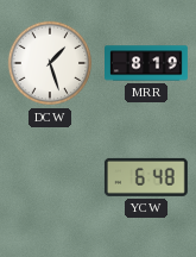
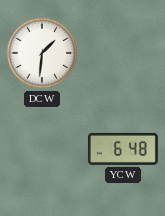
DCW: 1:27 -> 1:31 (42, 53)
MRR: 8:19 -> none (147, 63)
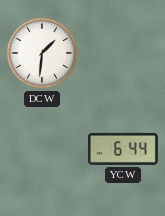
YCW: 6:48 -> 6:44 (123, 149)
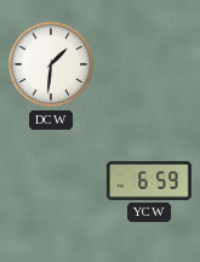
YCW: 6:44 -> 6:59 (149, 181)
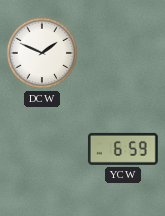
DCW: 1:31 -> 1:49 (42, 53)
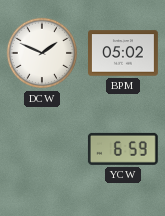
BPM: none -> 05:02 (124, 53)
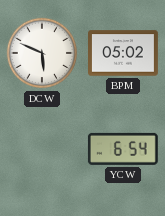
DCW: 1:49 -> 5:49 (42, 53)
YCW: 6:59 -> 6:54 (123, 149)
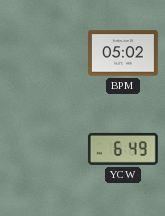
DCW: 5:49 -> none (42, 53)
YCW: 6:54 -> 6:49 (123, 149)
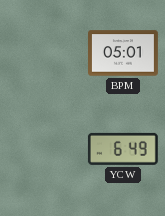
BPM: 05:02 -> 05:01 (124, 53)
